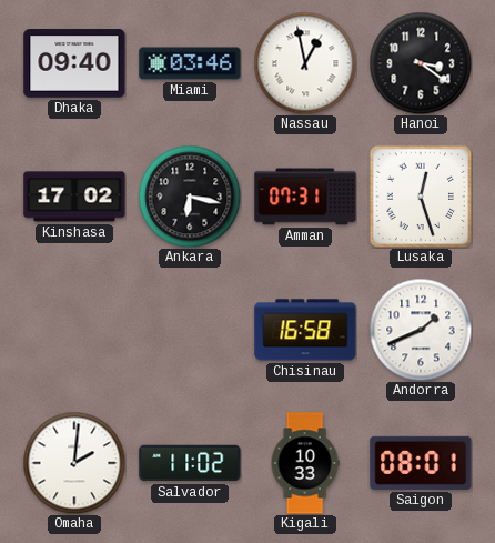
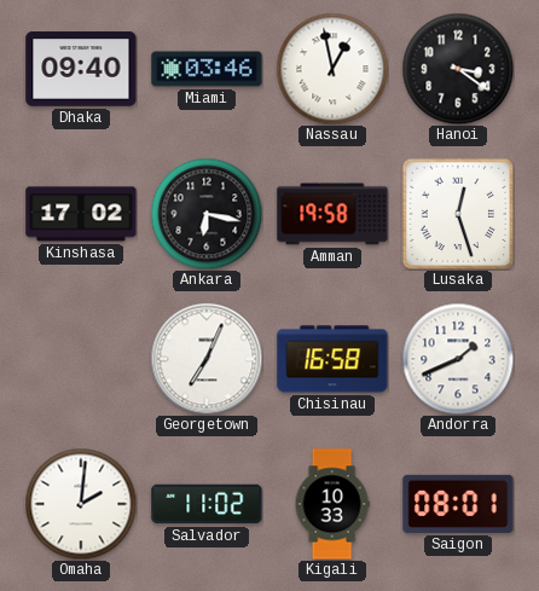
Amman: 07:31 -> 19:58 (332, 214)
Georgetown: none -> 7:04 (207, 359)
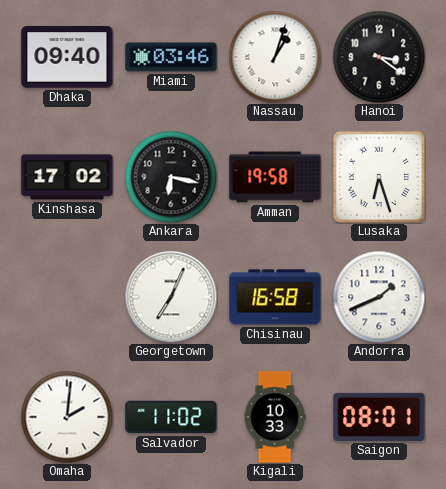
Nassau: 12:58 -> 1:03 (275, 57)
Lusaka: 12:27 -> 6:27 (379, 177)
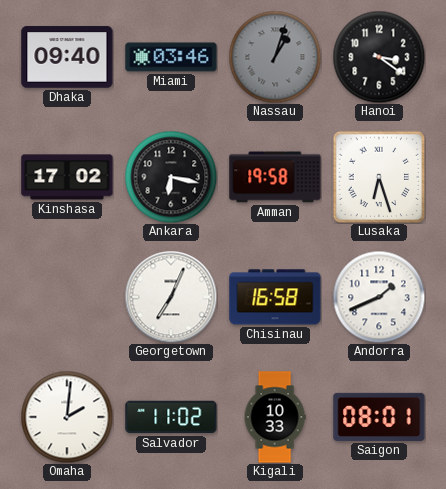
Nassau dial: white -> grey (275, 57)
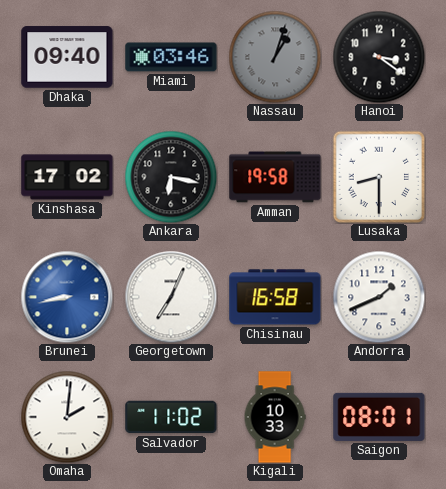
Lusaka: 6:27 -> 8:30 (379, 177)
Brunei: none -> 8:43 (67, 297)
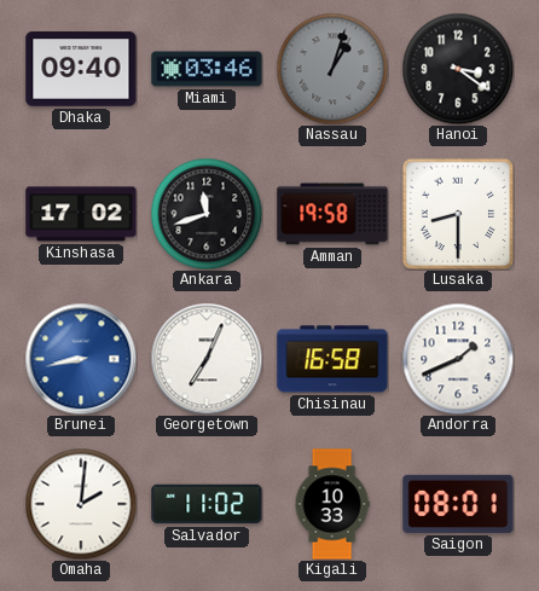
Ankara: 6:17 -> 11:42 (207, 214)
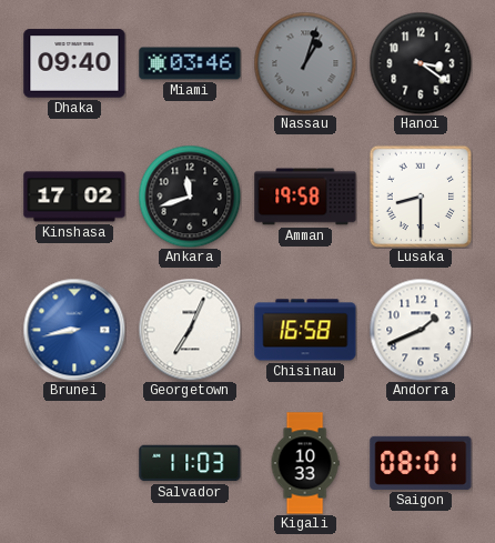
Omaha: 2:01 -> none (81, 504)
Salvador: 11:02 -> 11:03 (190, 463)
